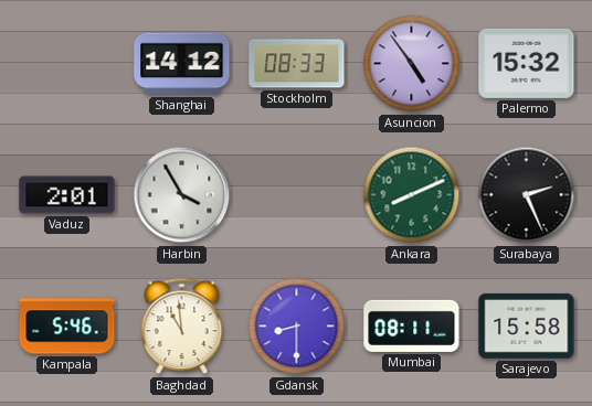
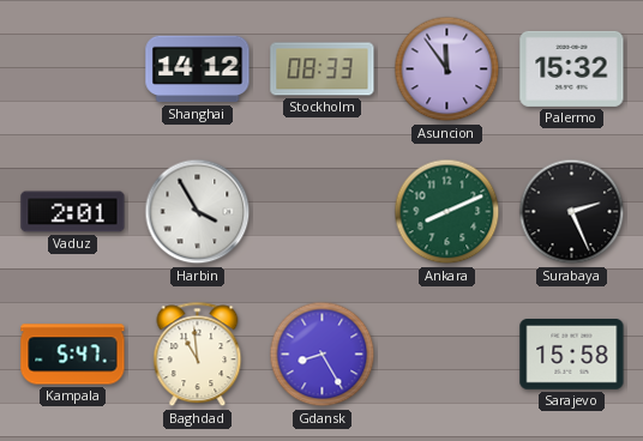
Asuncion: 4:54 -> 11:54 (447, 70)
Kampala: 5:46 -> 5:47 (73, 355)
Gdansk: 8:30 -> 8:25 (323, 355)
Mumbai: 08:11 -> none (412, 325)
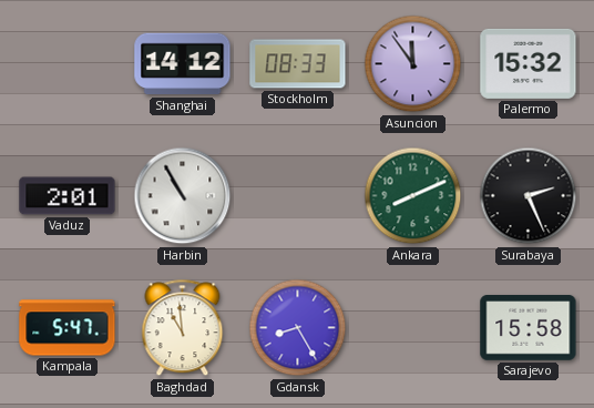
Harbin: 3:55 -> 10:55 (183, 196)
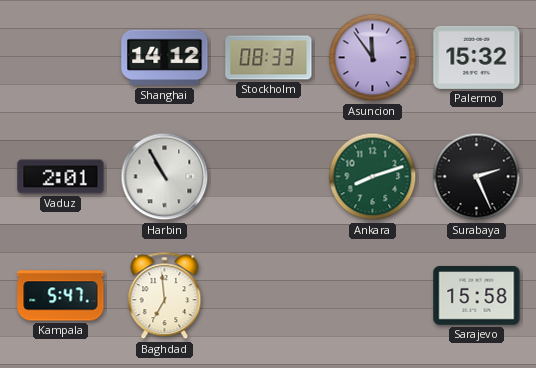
Ankara: 8:11 -> 8:12 (373, 177)
Baghdad: 10:59 -> 6:59 (165, 296)
Gdansk: 8:25 -> none (298, 328)
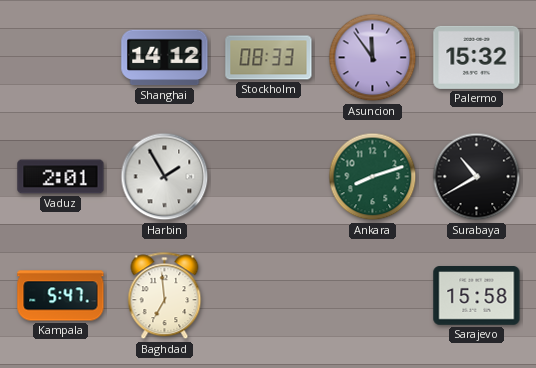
Harbin: 10:55 -> 1:55 (165, 177)
Surabaya: 2:26 -> 10:40 (477, 177)
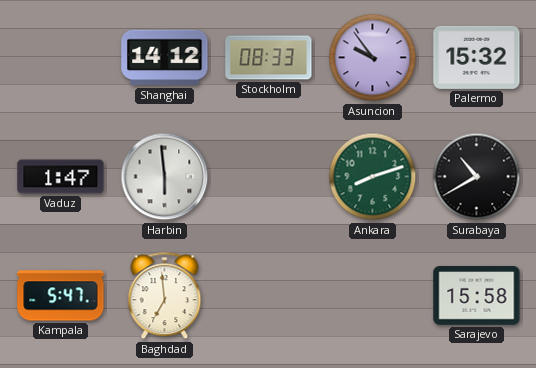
Asuncion: 11:54 -> 9:54 (373, 58)
Vaduz: 2:01 -> 1:47 (61, 177)
Harbin: 1:55 -> 5:59 (165, 177)
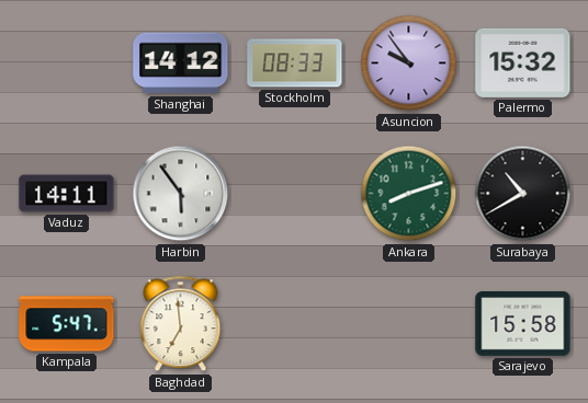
Vaduz: 1:47 -> 14:11 (67, 194)
Harbin: 5:59 -> 5:54 (181, 194)
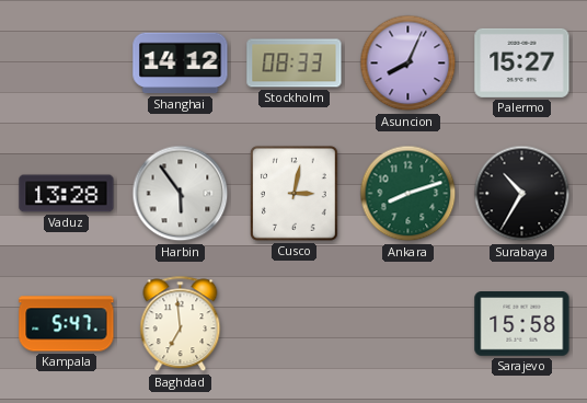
Asuncion: 9:54 -> 8:04 (408, 64)
Palermo: 15:32 -> 15:27 (522, 62)
Vaduz: 14:11 -> 13:28 (67, 194)
Cusco: none -> 3:02 (295, 194)
Surabaya: 10:40 -> 10:35 (522, 194)
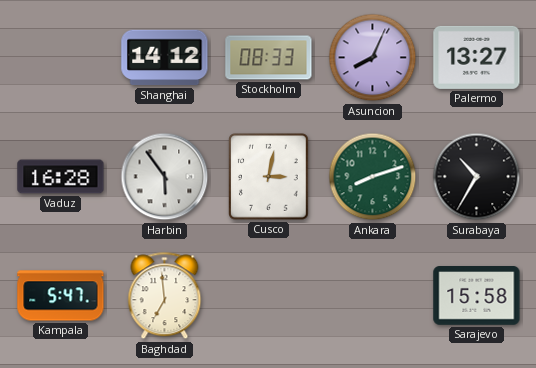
Palermo: 15:27 -> 13:27 (477, 57)
Vaduz: 13:28 -> 16:28 (61, 177)
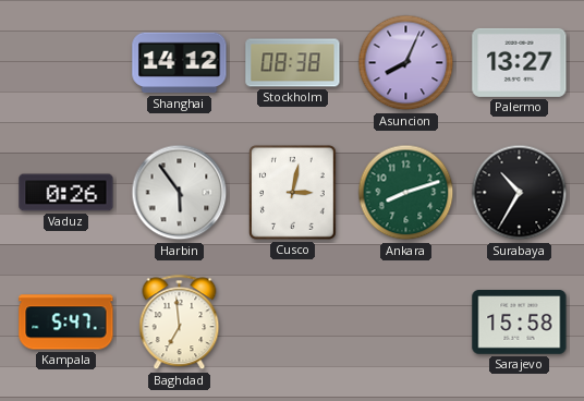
Stockholm: 08:33 -> 08:38 (293, 63)
Vaduz: 16:28 -> 0:26 (66, 193)
